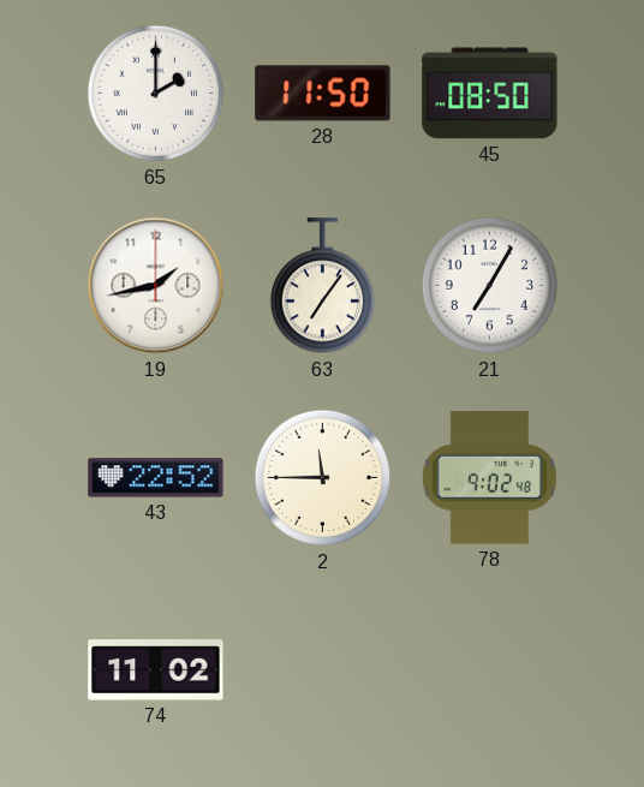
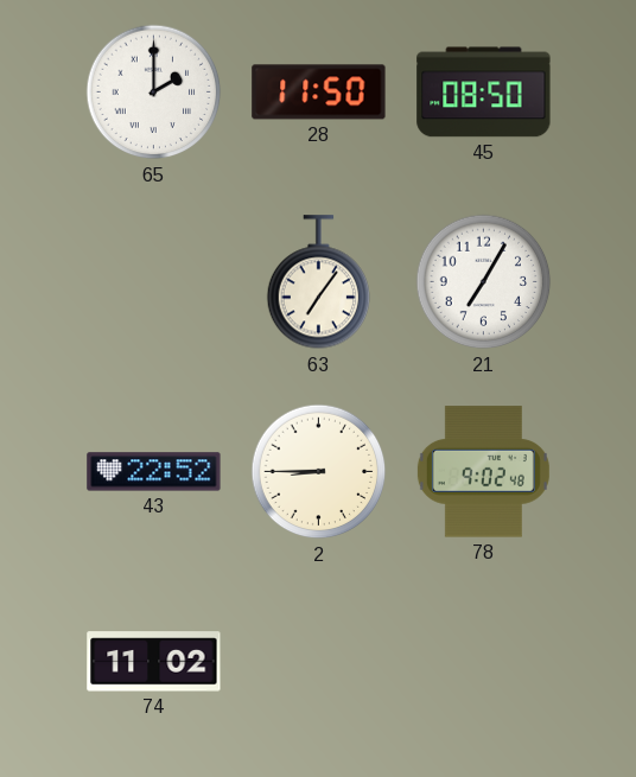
19: 1:43 -> none (156, 286)
2: 11:45 -> 8:45 (319, 472)
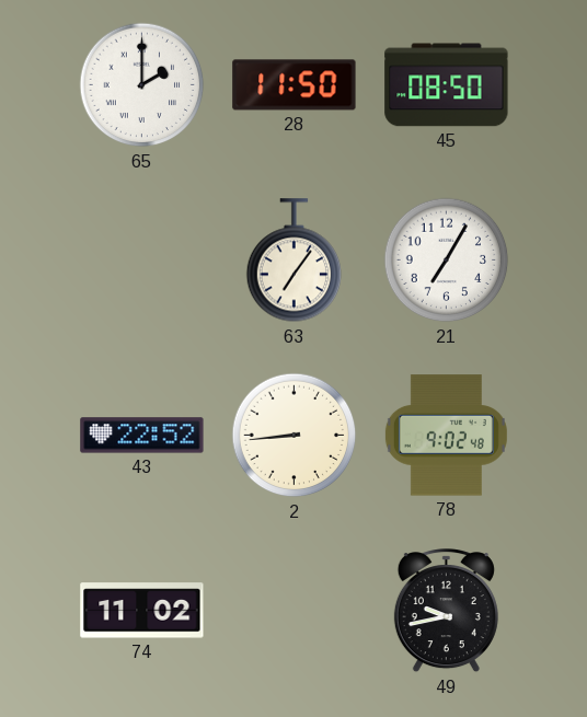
2: 8:45 -> 8:44 (295, 436)
49: none -> 9:43 (446, 611)
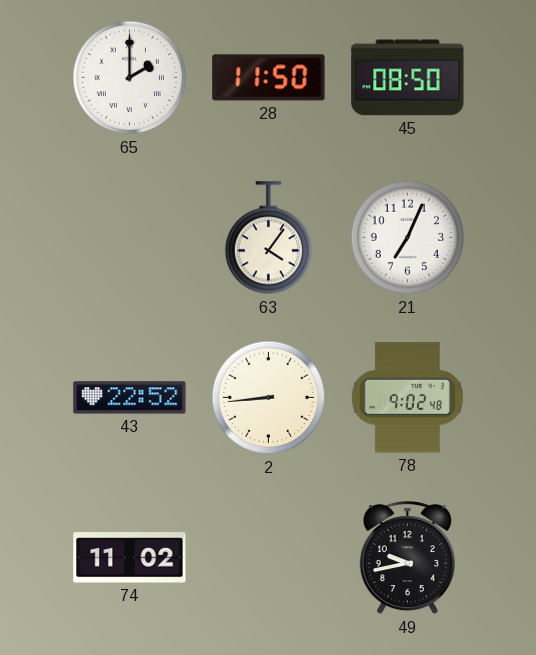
63: 7:06 -> 4:06 (269, 238)
21: 7:05 -> 7:04 (408, 238)
